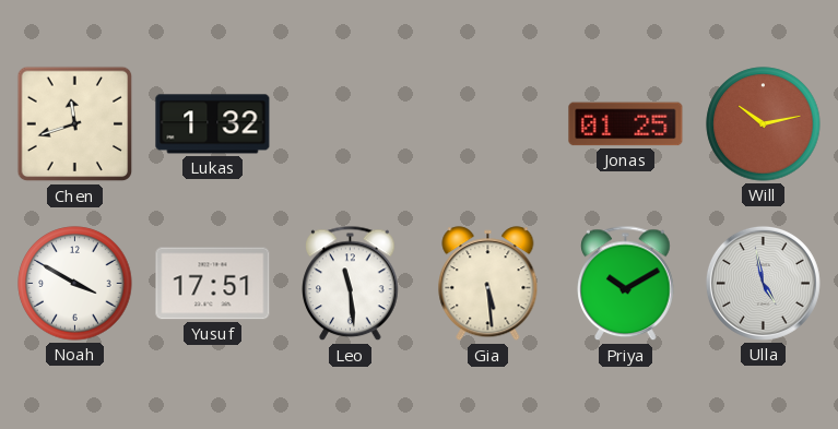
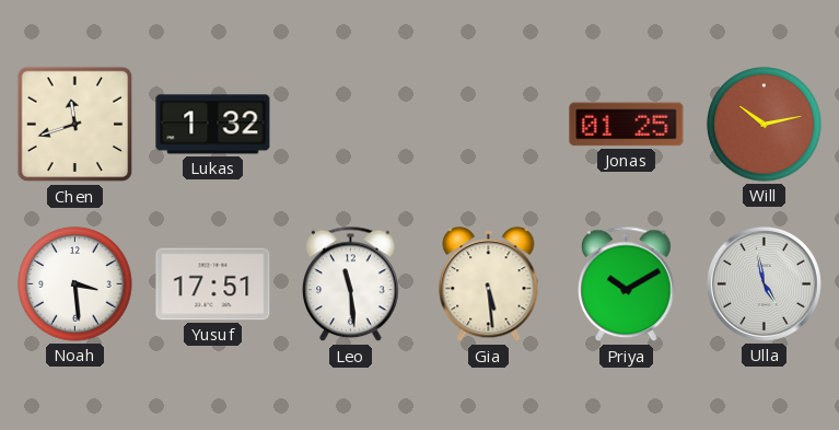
Noah: 3:50 -> 3:29 (75, 284)
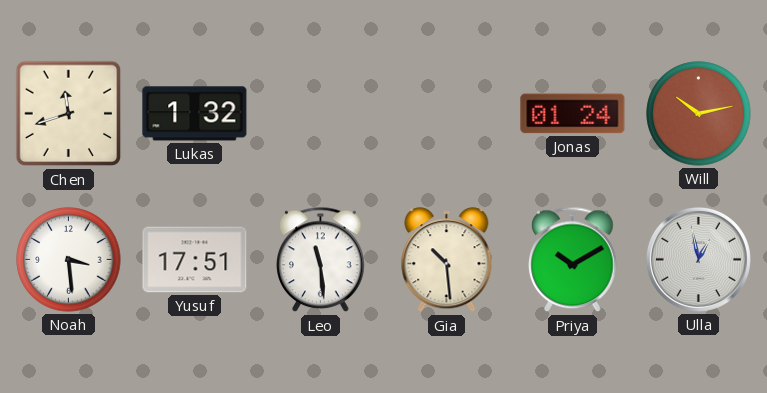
Jonas: 01:25 -> 01:24 (573, 114)
Gia: 5:29 -> 10:29 (447, 260)
Ulla: 4:58 -> 12:58 (698, 259)
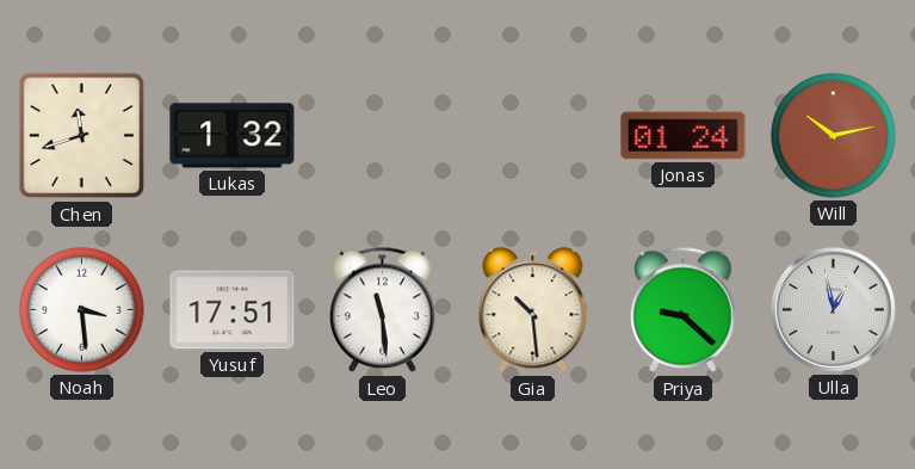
Priya: 10:10 -> 9:22 (684, 310)
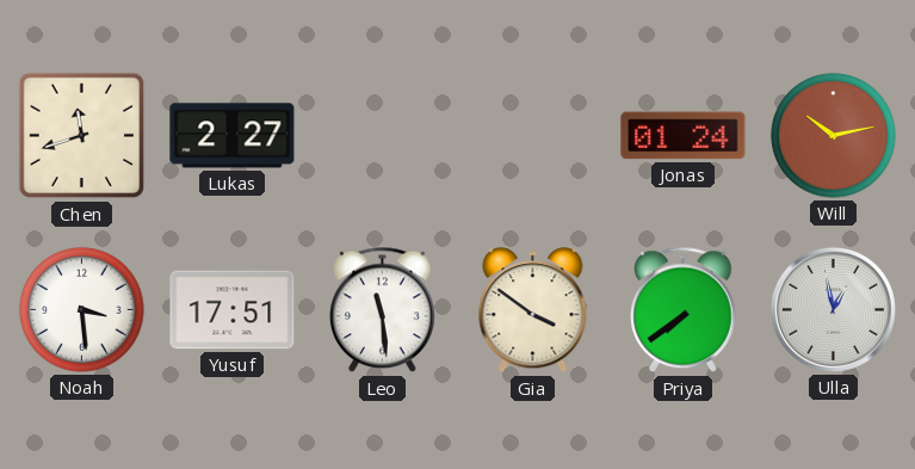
Lukas: 1:32 -> 2:27 (233, 136)
Gia: 10:29 -> 3:51 (533, 310)
Priya: 9:22 -> 7:39 (684, 310)
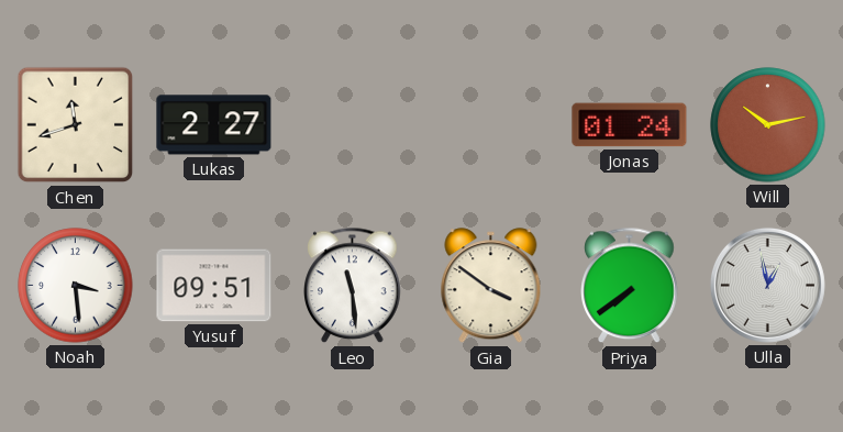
Yusuf: 17:51 -> 09:51 (214, 286)
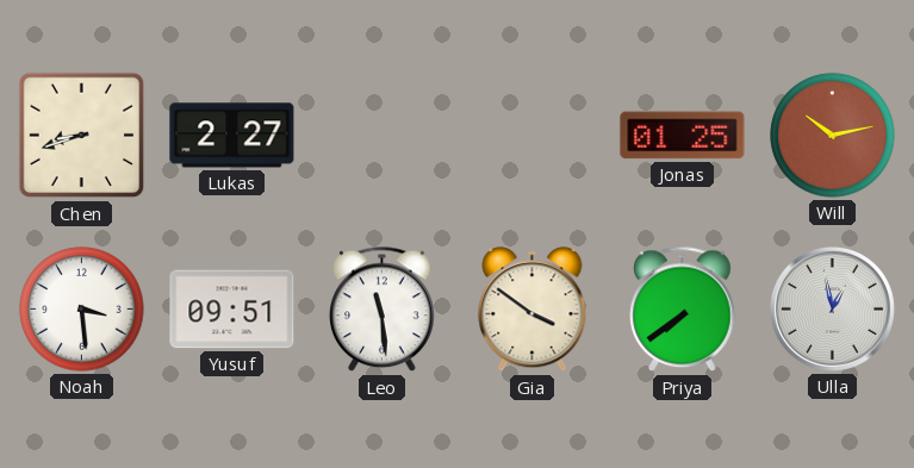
Chen: 11:42 -> 8:42 (82, 136)
Jonas: 01:24 -> 01:25 (683, 136)
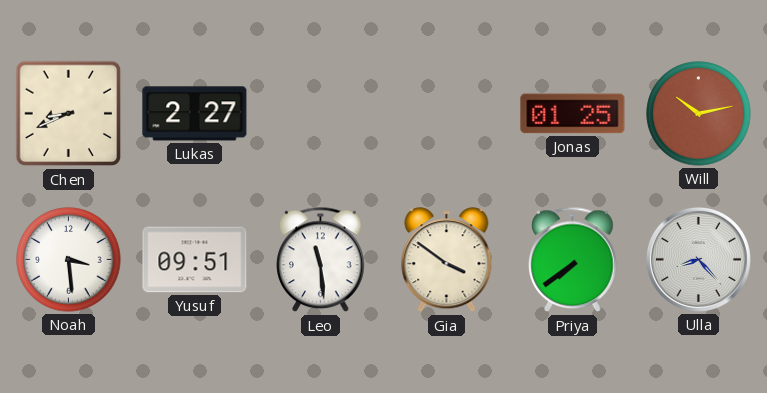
Chen: 8:42 -> 8:41 (69, 114)
Ulla: 12:58 -> 8:23 (698, 259)
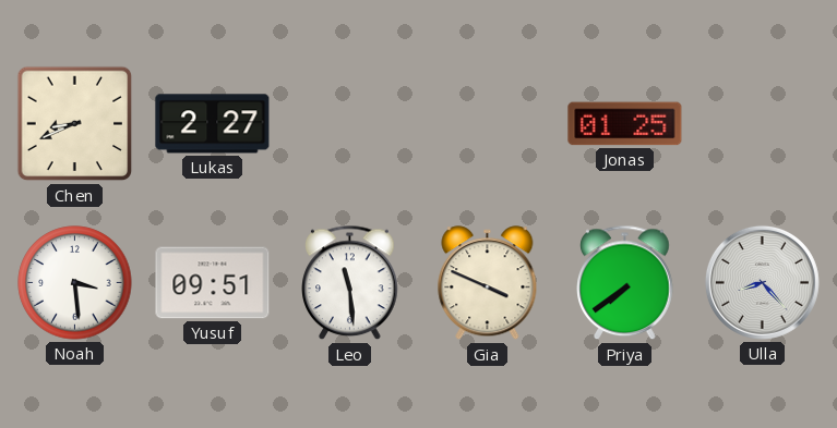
Will: 10:13 -> none (699, 114)
Gia: 3:51 -> 3:49 (488, 283)
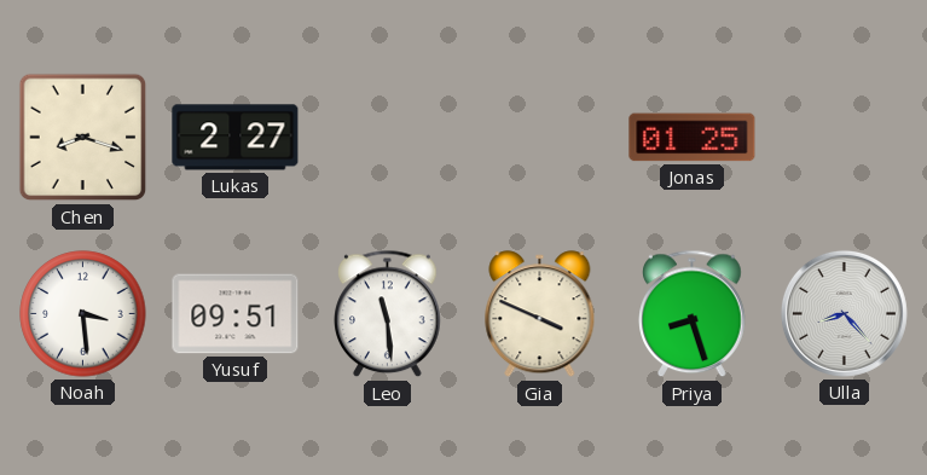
Chen: 8:41 -> 8:18 (83, 138)
Priya: 7:39 -> 8:27 (693, 314)
